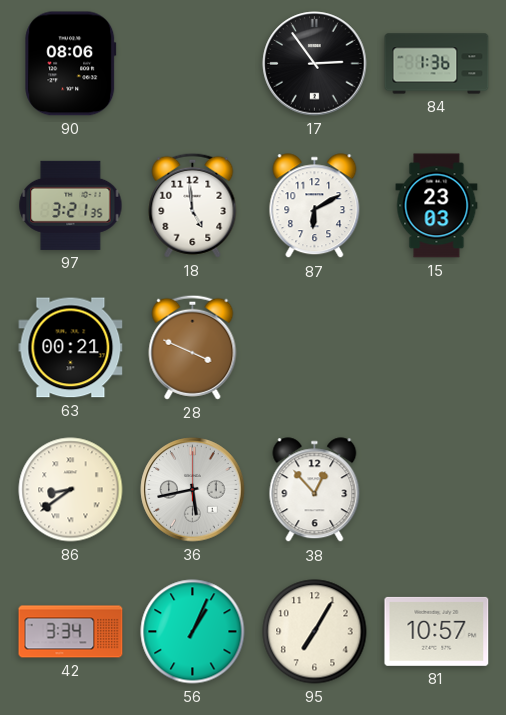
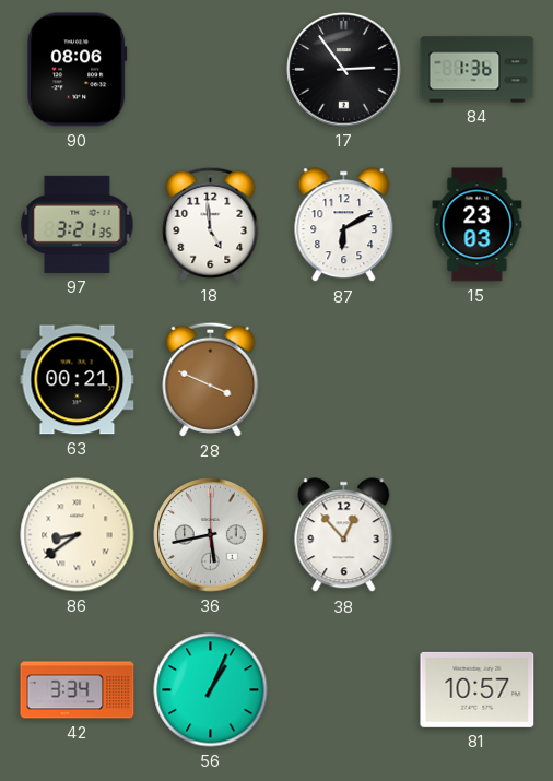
95: 7:05 -> none (315, 632)
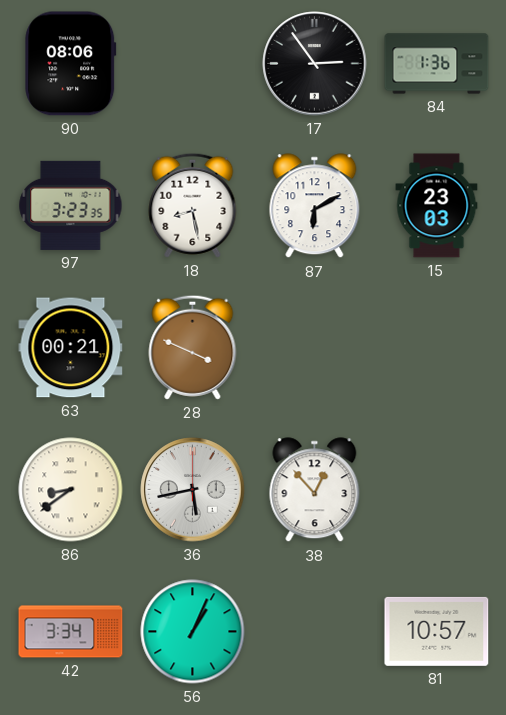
97: 3:21 -> 3:23 (71, 205)
18: 4:59 -> 8:28 (193, 205)
